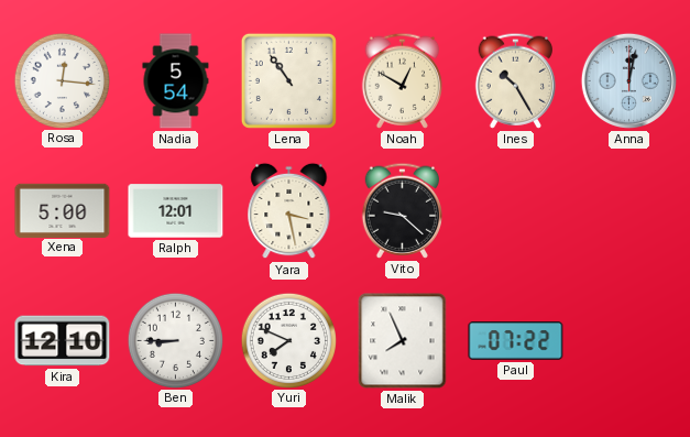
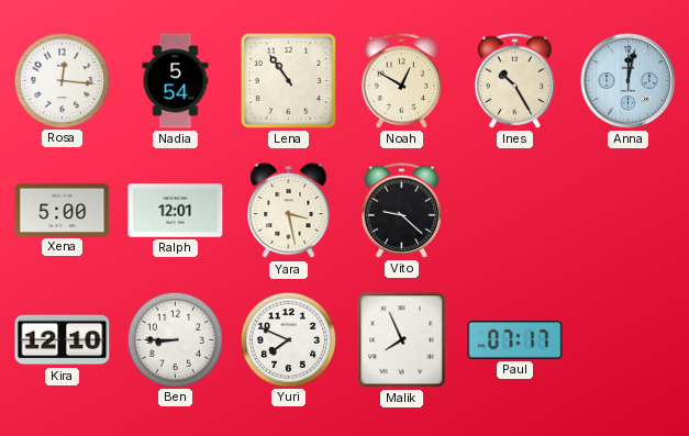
Paul: 07:22 -> 07:17 (515, 340)
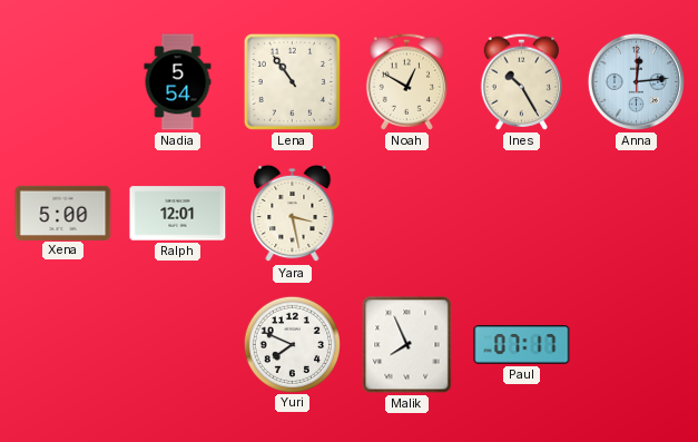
Rosa: 12:16 -> none (62, 80)
Anna: 12:02 -> 12:14 (636, 81)
Vito: 9:22 -> none (401, 210)
Kira: 12:10 -> none (63, 340)
Ben: 8:45 -> none (175, 339)
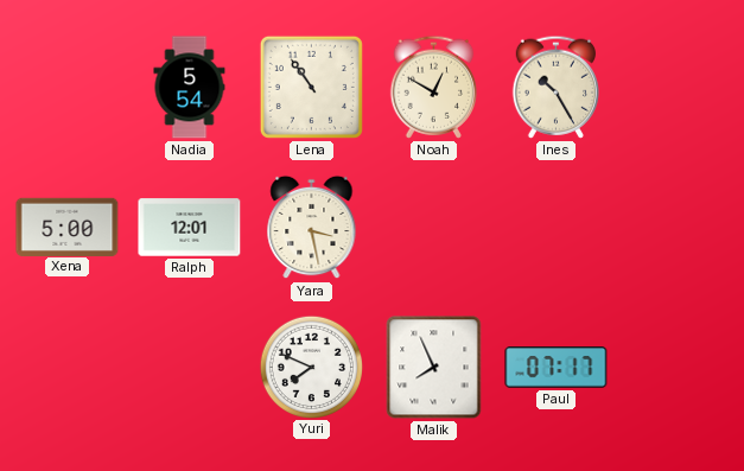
Anna: 12:14 -> none (636, 81)
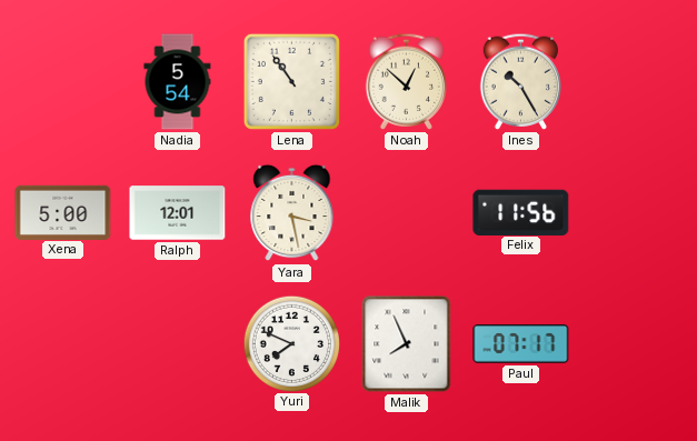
Noah: 12:50 -> 12:52 (406, 81)
Felix: none -> 11:56 (521, 212)
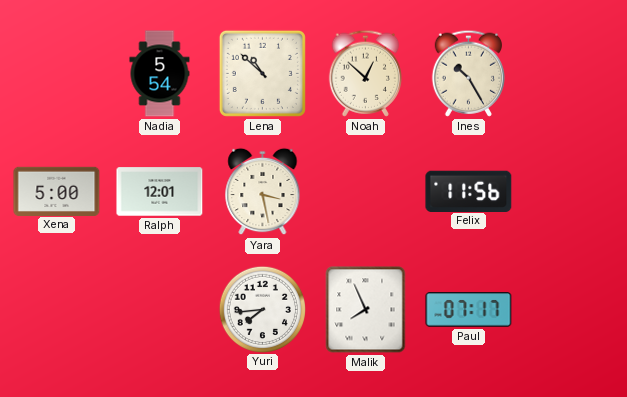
Lena: 10:54 -> 10:52 (262, 73)
Yuri: 7:49 -> 7:44 (262, 309)
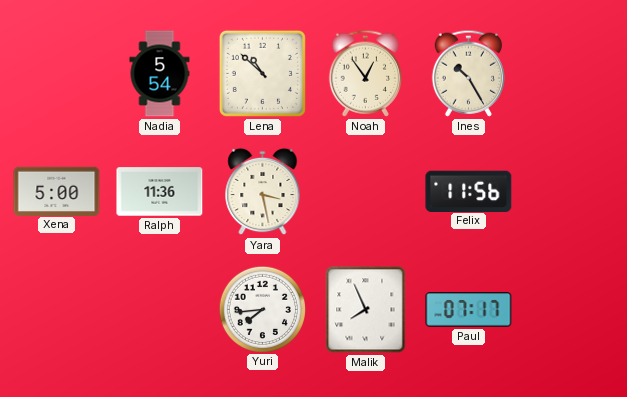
Noah: 12:52 -> 12:54 (365, 73)
Ralph: 12:01 -> 11:36 (160, 192)
